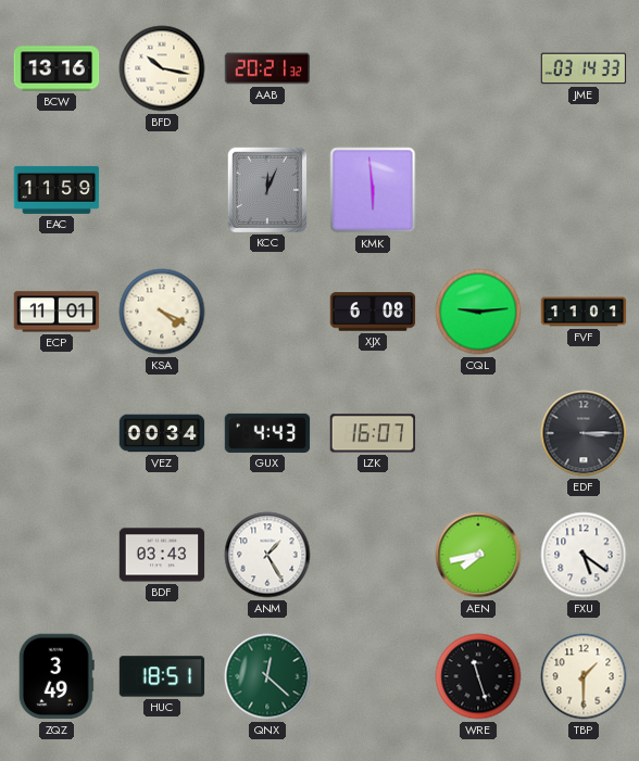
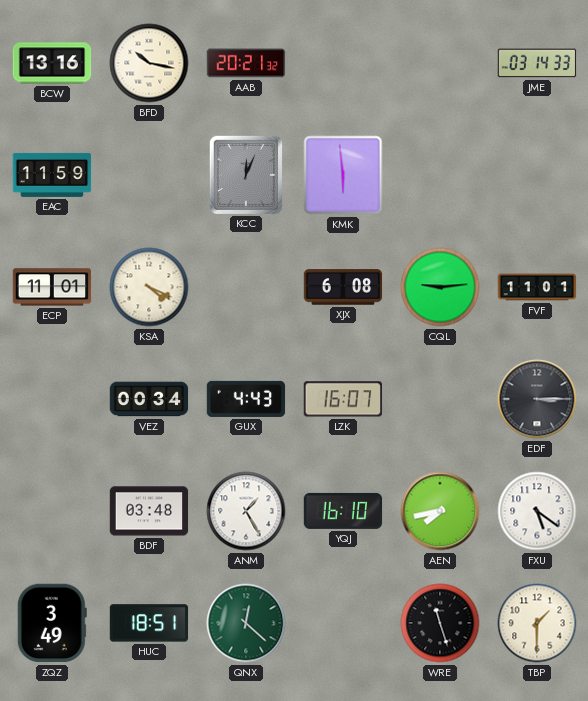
BDF: 03:43 -> 03:48 (149, 511)
YQJ: none -> 16:10 (343, 511)
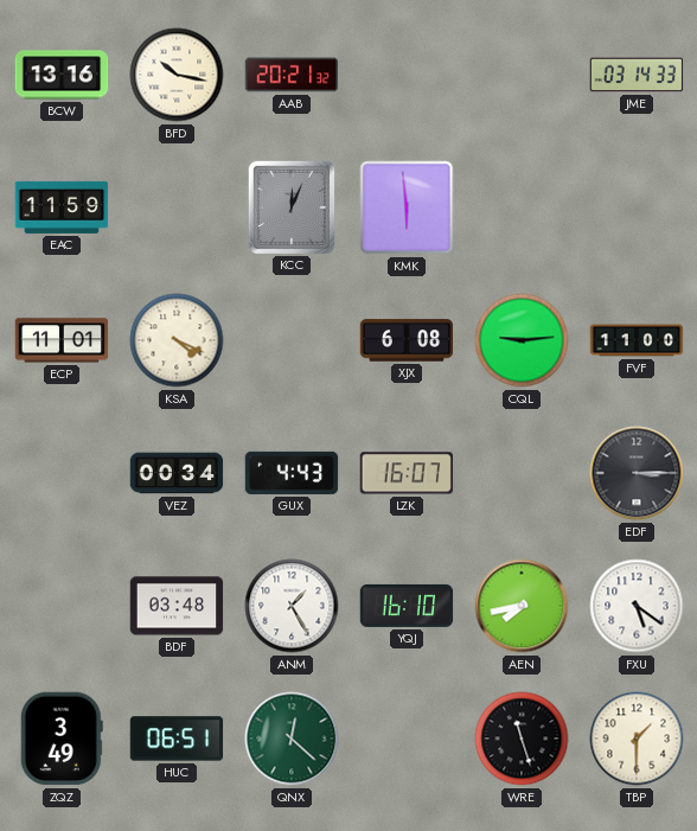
FVF: 11:01 -> 11:00 (637, 340)
HUC: 18:51 -> 06:51 (177, 739)
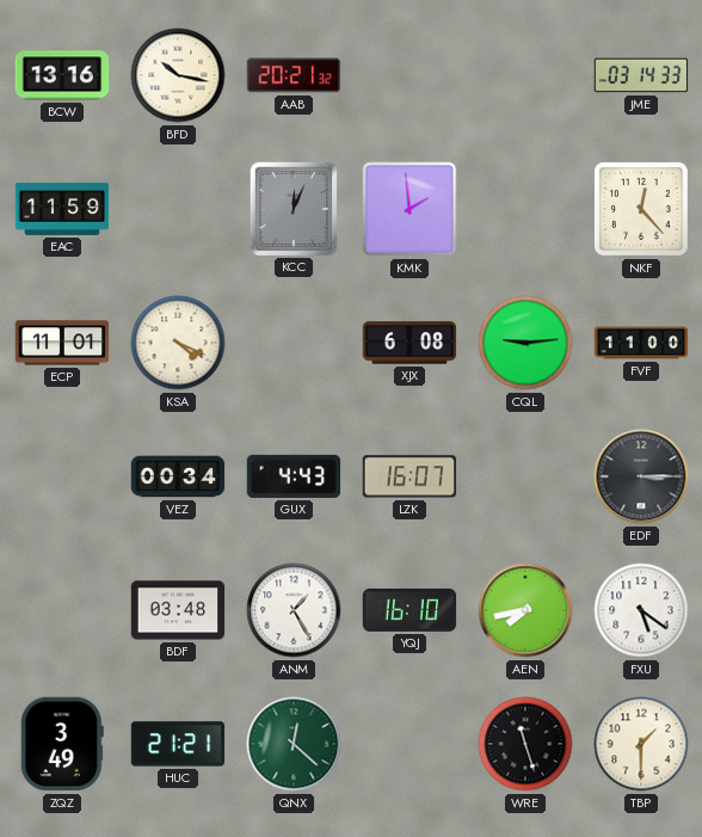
KMK: 5:59 -> 1:59 (410, 209)
NKF: none -> 12:23 (641, 209)
HUC: 06:51 -> 21:21 (178, 744)
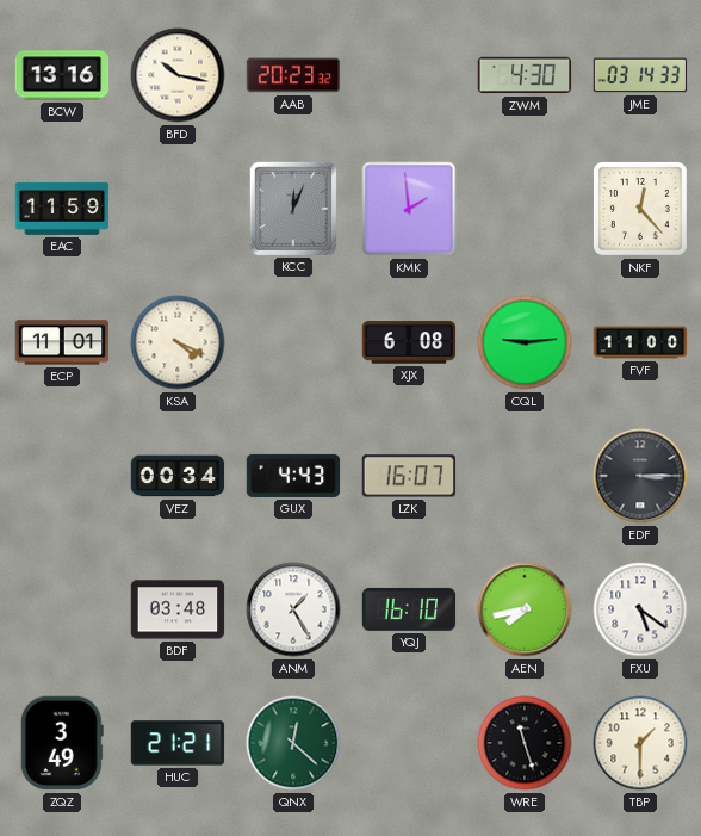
AAB: 20:21 -> 20:23 (293, 75)
ZWM: none -> 4:30 (525, 75)
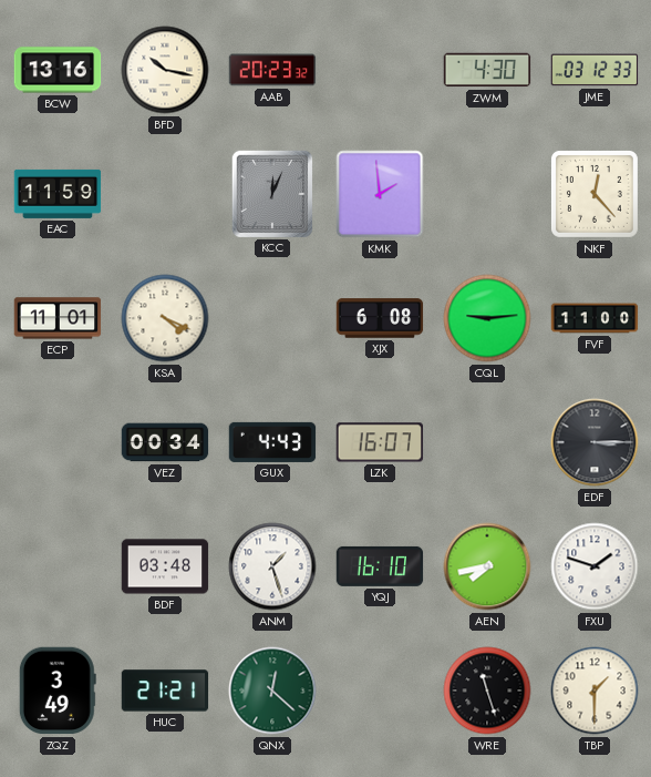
JME: 03:14 -> 03:12 (595, 70)
ANM: 1:25 -> 1:27 (272, 566)
FXU: 5:21 -> 1:48 (595, 566)
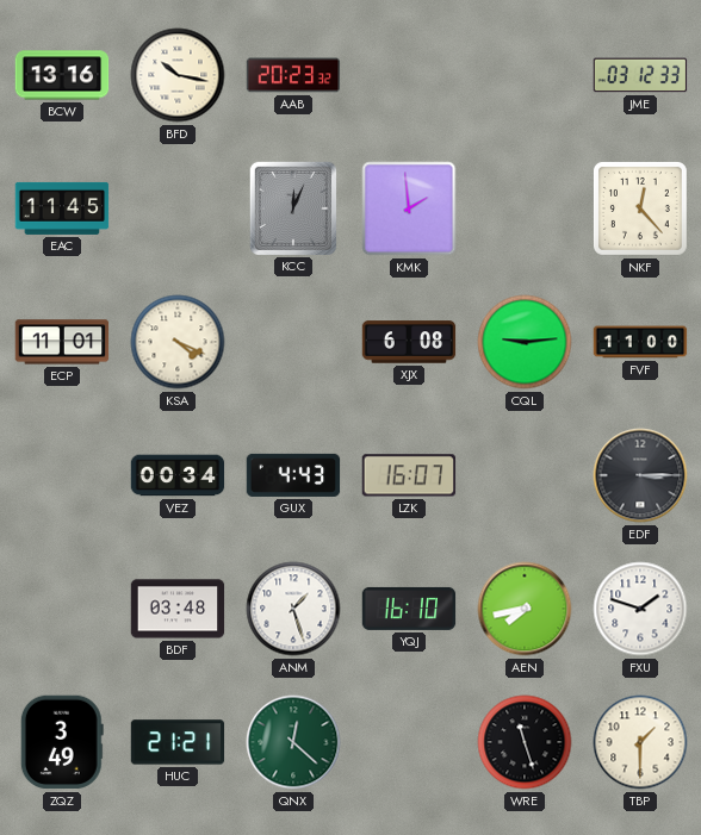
ZWM: 4:30 -> none (487, 70)
EAC: 11:59 -> 11:45 (62, 208)
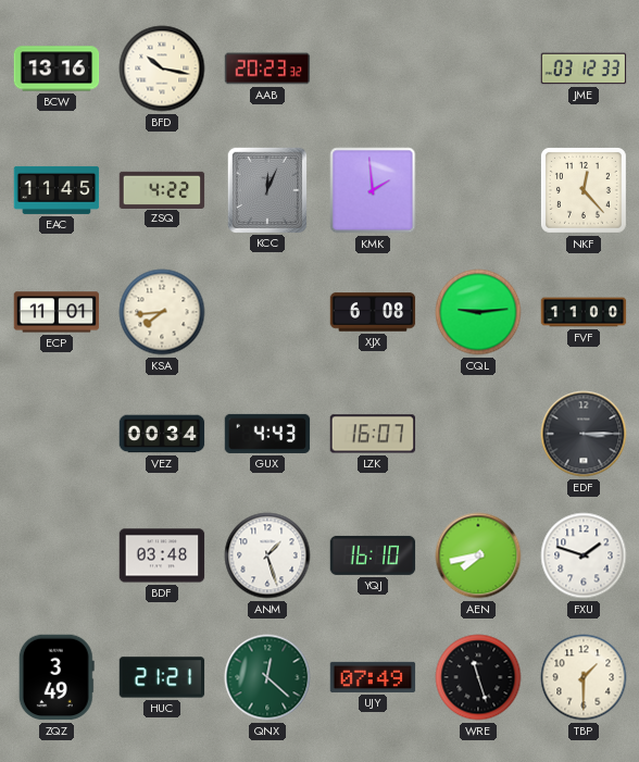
ZSQ: none -> 4:22 (162, 189)
KSA: 4:19 -> 7:44 (162, 312)
UJY: none -> 07:49 (373, 677)
